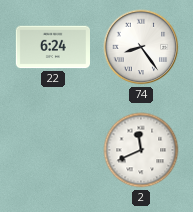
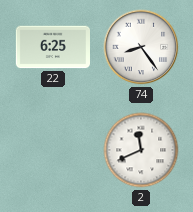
22: 6:24 -> 6:25 (52, 47)
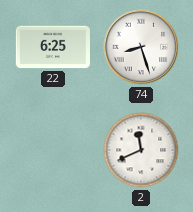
74: 8:24 -> 8:27 (141, 47)
